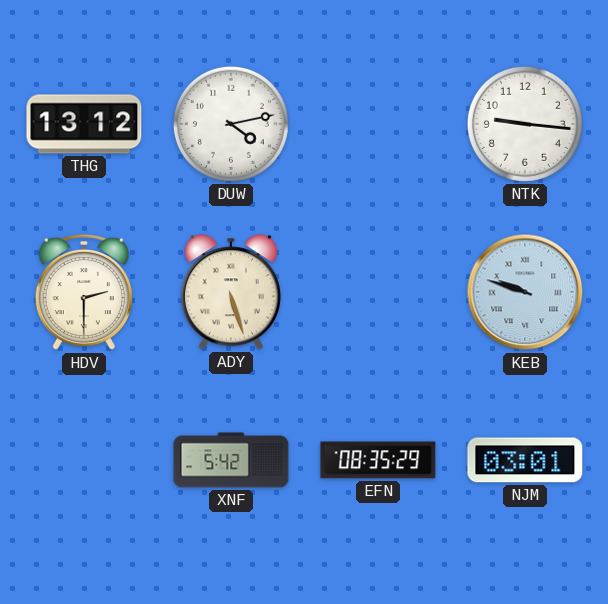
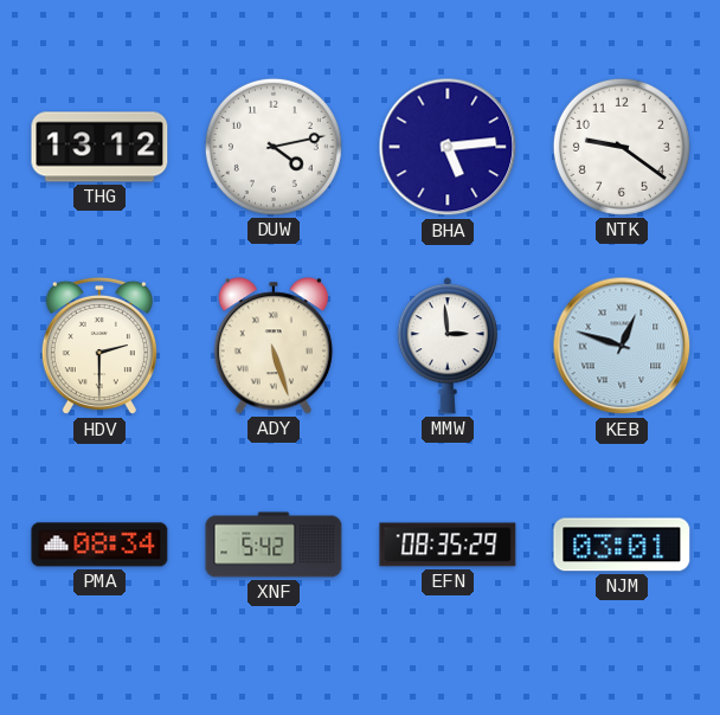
BHA: none -> 5:14 (448, 147)
NTK: 9:16 -> 9:21 (622, 147)
MMW: none -> 2:59 (448, 346)
KEB: 9:48 -> 12:48 (622, 346)
PMA: none -> 08:34 (99, 545)
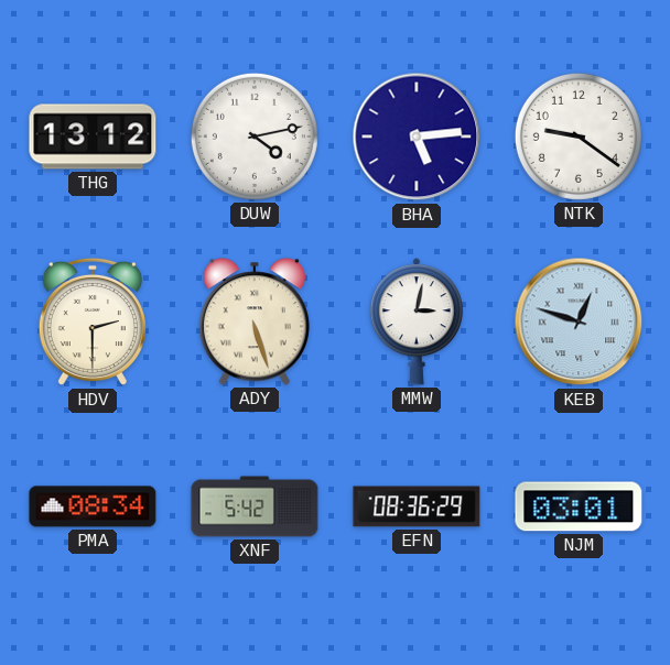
MMW: 2:59 -> 3:02 (417, 321)
EFN: 08:35 -> 08:36 (417, 506)
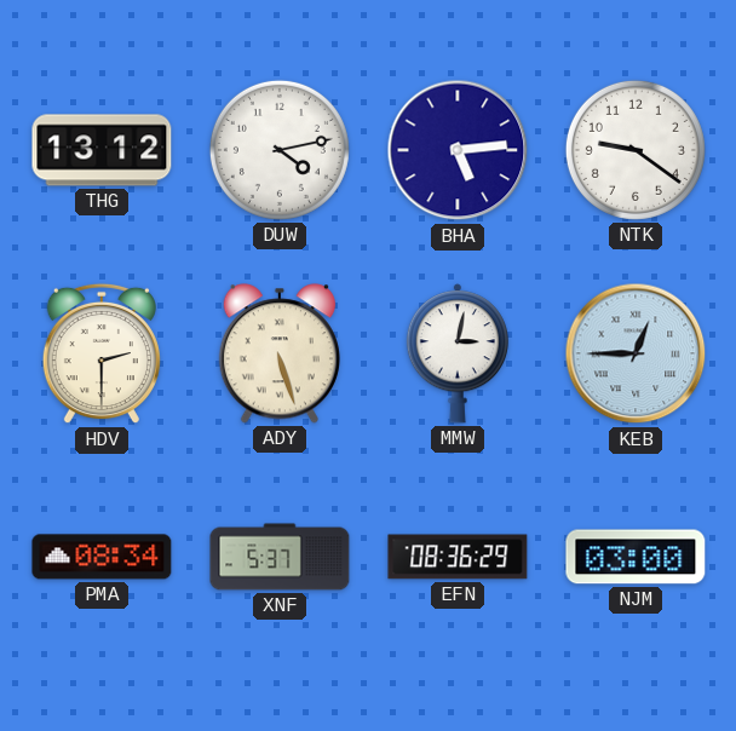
KEB: 12:48 -> 12:45 (636, 353)
XNF: 5:42 -> 5:37 (280, 557)
NJM: 03:01 -> 03:00 (636, 557)
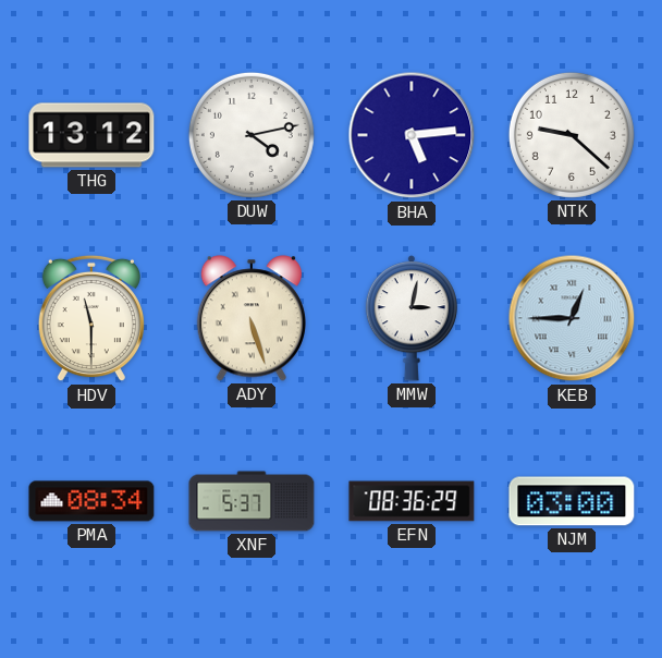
NTK: 9:21 -> 9:22 (572, 135)
HDV: 2:30 -> 11:30 (91, 318)
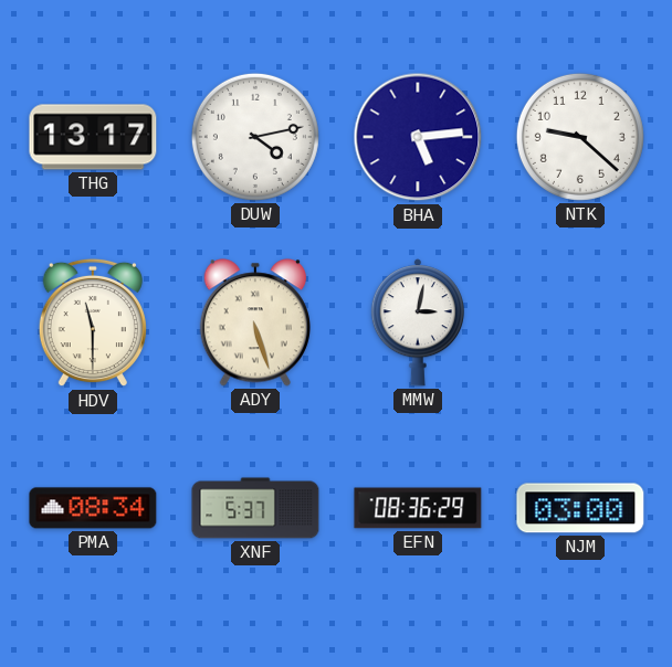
THG: 13:12 -> 13:17 (93, 137)
KEB: 12:45 -> none (572, 318)
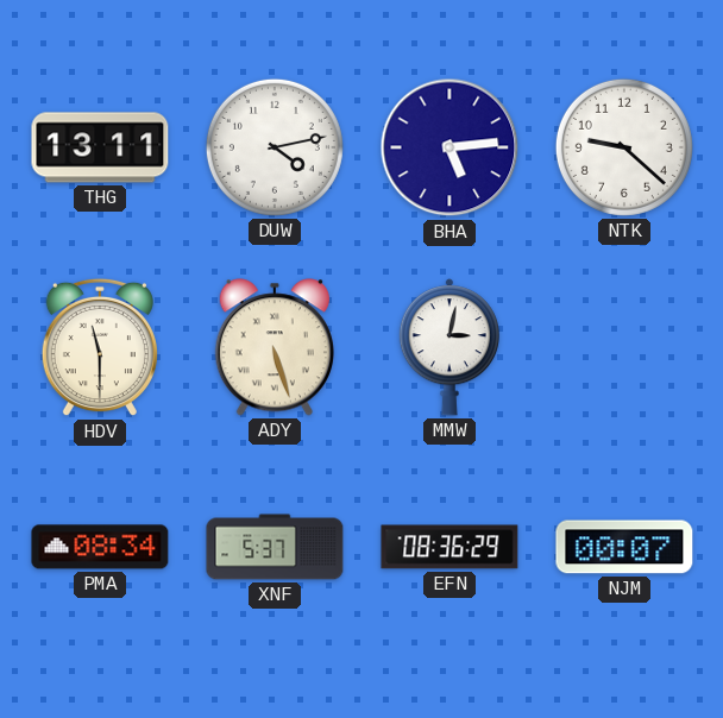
THG: 13:17 -> 13:11 (100, 147)
NJM: 03:00 -> 00:07 (624, 547)
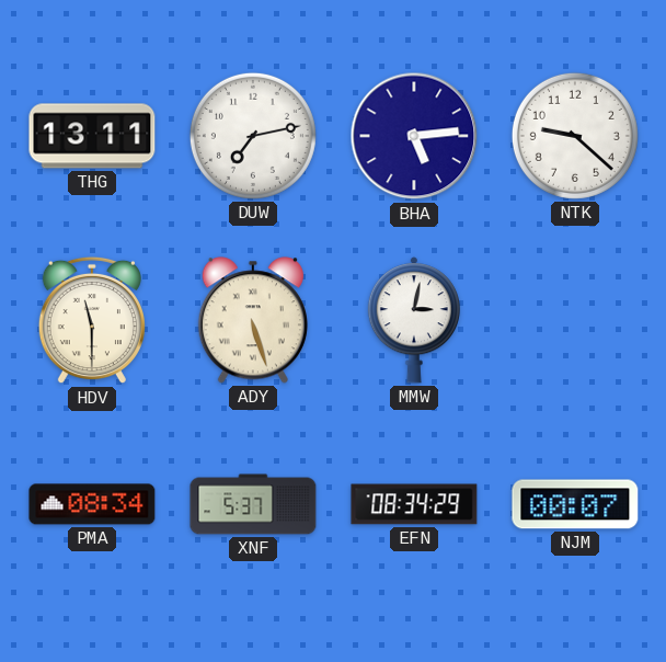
DUW: 4:13 -> 7:13 (253, 136)
EFN: 08:36 -> 08:34 (414, 504)
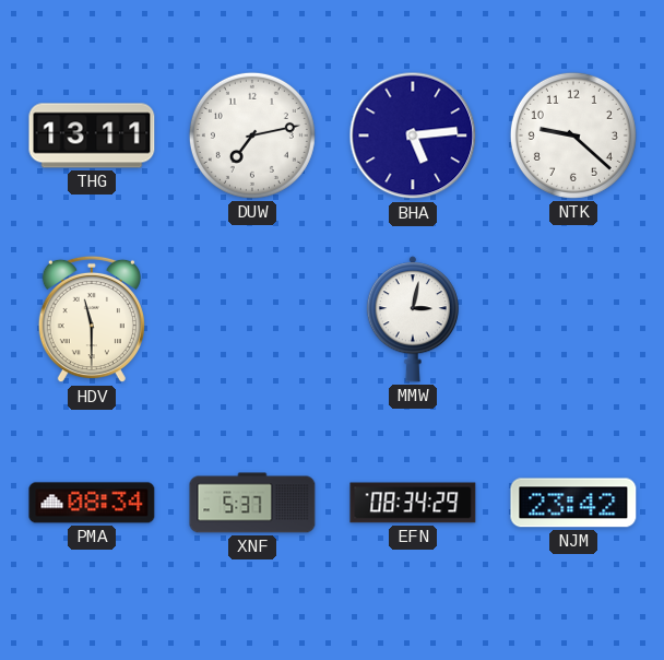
ADY: 5:27 -> none (253, 320)
NJM: 00:07 -> 23:42 (573, 503)
